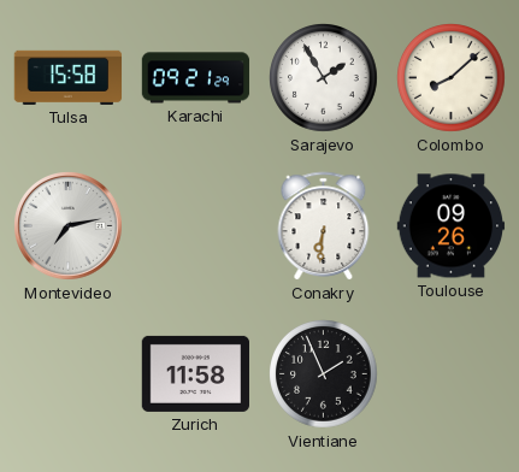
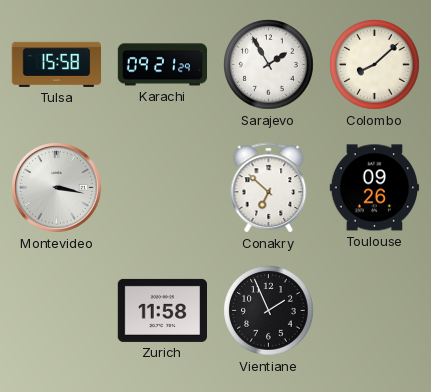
Montevideo: 7:13 -> 3:17 (57, 188)
Conakry: 6:31 -> 6:52 (269, 188)
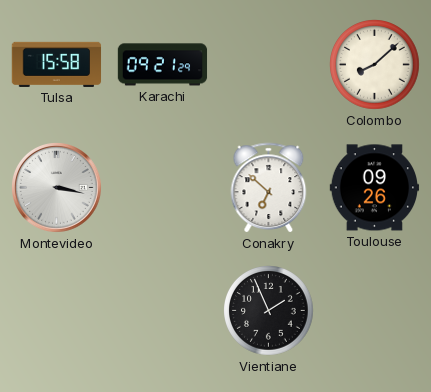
Sarajevo: 1:55 -> none (269, 65)
Zurich: 11:58 -> none (163, 310)
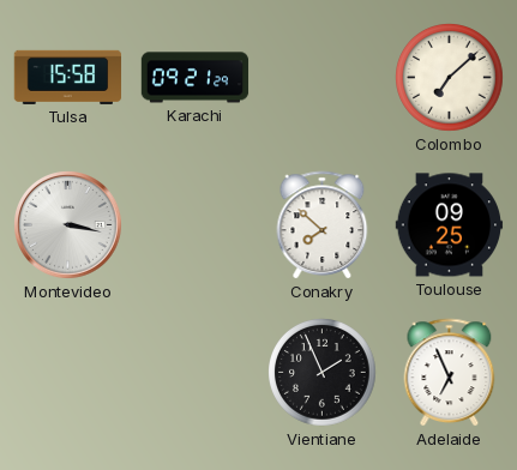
Colombo: 8:08 -> 7:08 (450, 78)
Conakry: 6:52 -> 7:52 (323, 225)
Toulouse: 09:26 -> 09:25 (450, 225)
Adelaide: none -> 6:56 (450, 373)
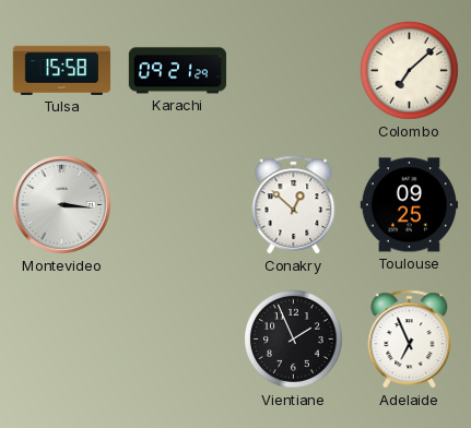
Montevideo: 3:17 -> 3:16 (62, 205)
Conakry: 7:52 -> 12:52 (294, 205)
